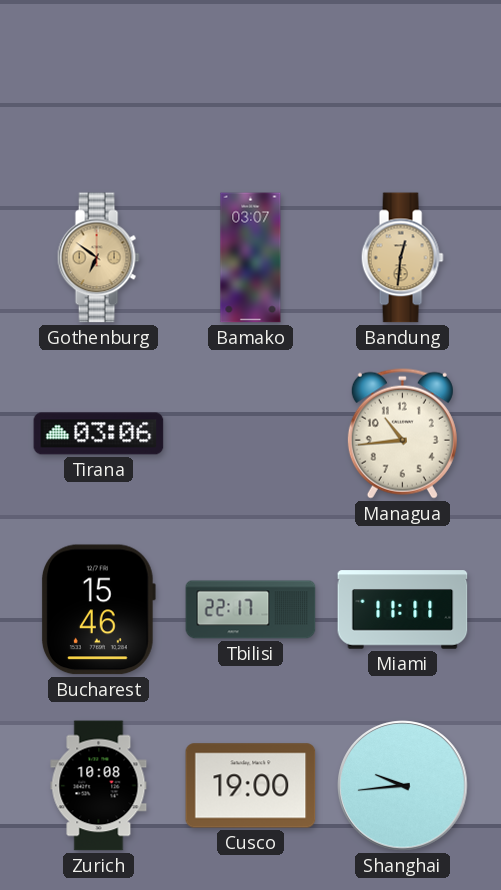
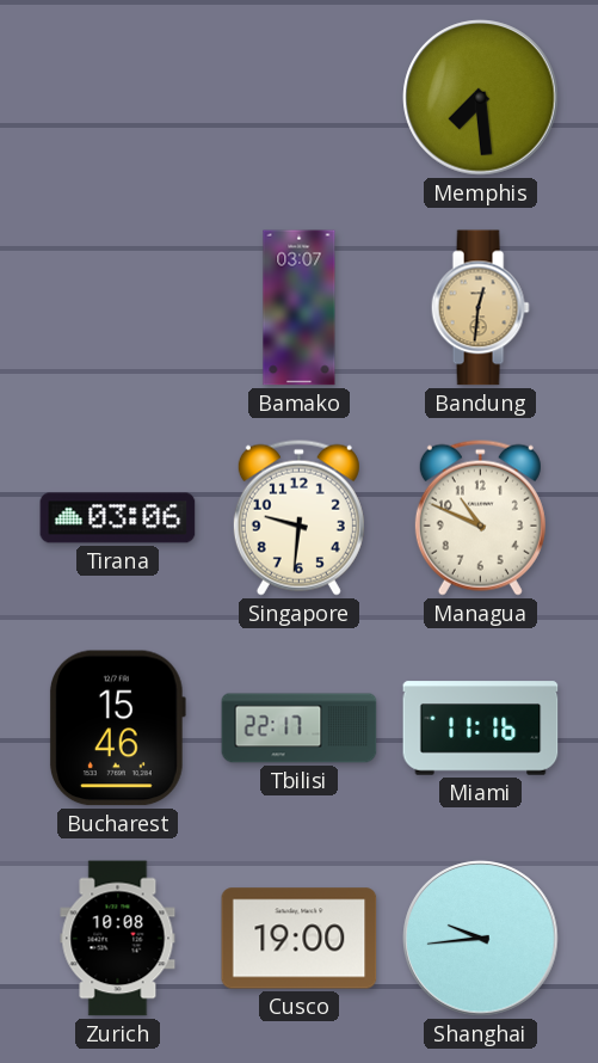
Memphis: none -> 7:29 (481, 98)
Gothenburg: 6:51 -> none (98, 258)
Singapore: none -> 9:31 (298, 517)
Managua: 10:44 -> 10:49 (480, 517)
Miami: 11:11 -> 11:16 (481, 729)
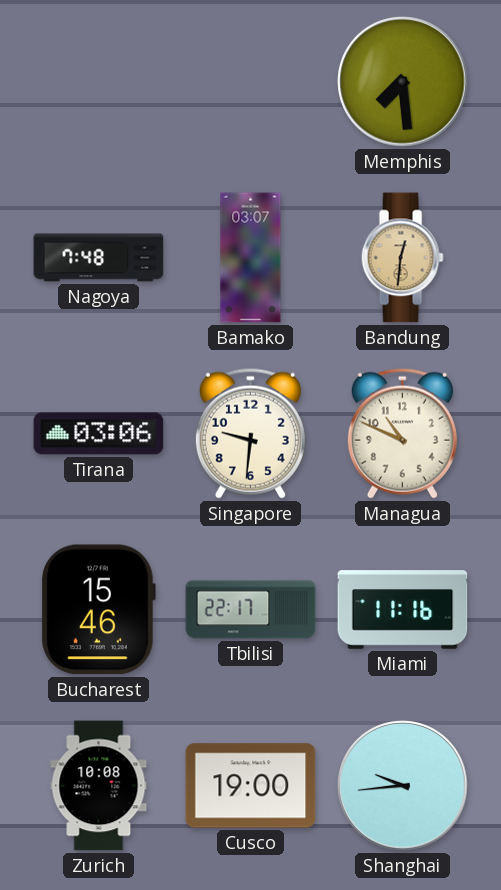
Nagoya: none -> 7:48 (99, 258)
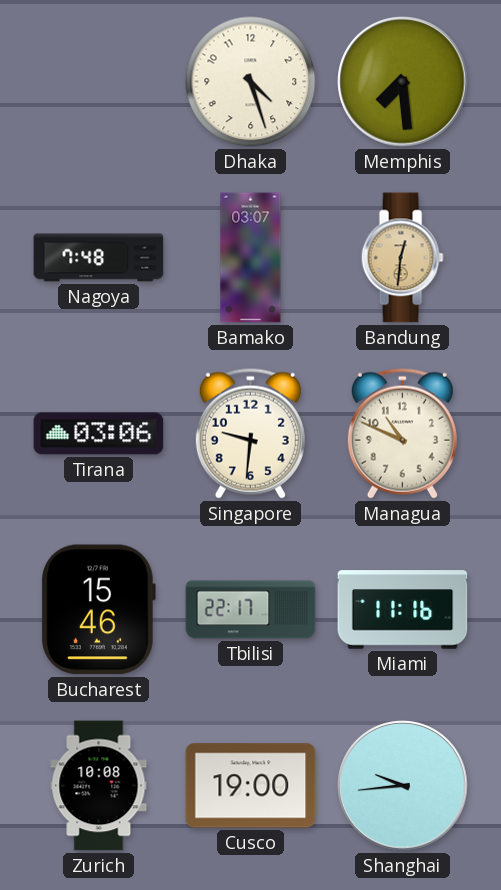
Dhaka: none -> 4:27 (251, 82)
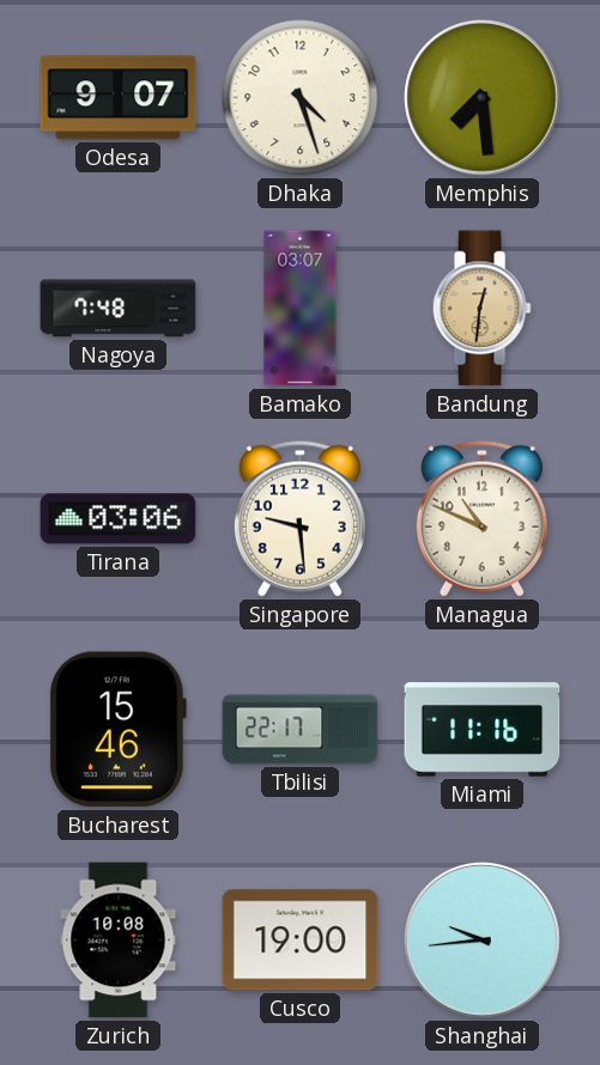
Odesa: none -> 9:07 (119, 98)
Singapore: 9:31 -> 9:29 (299, 518)
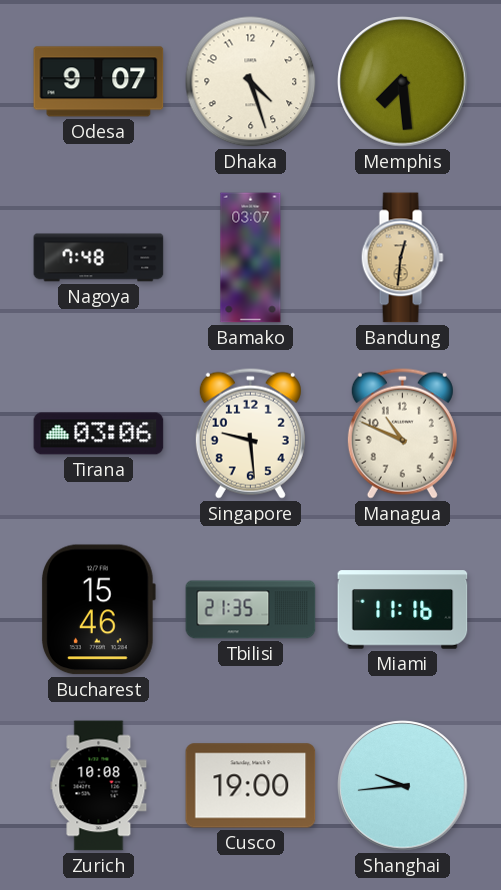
Tbilisi: 22:17 -> 21:35 (251, 610)
